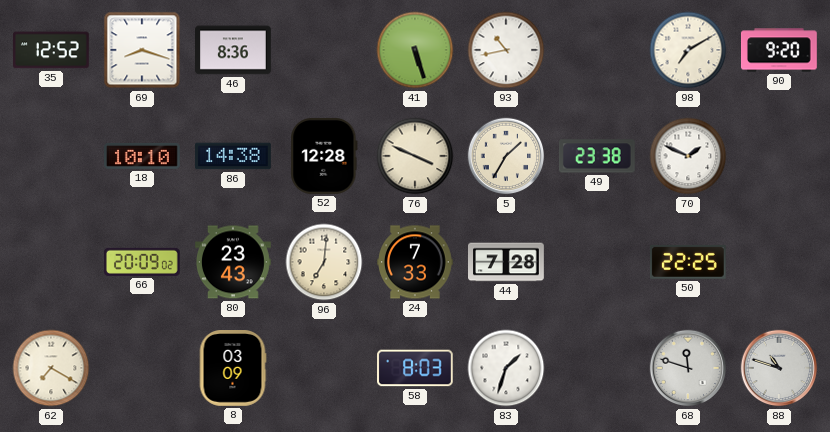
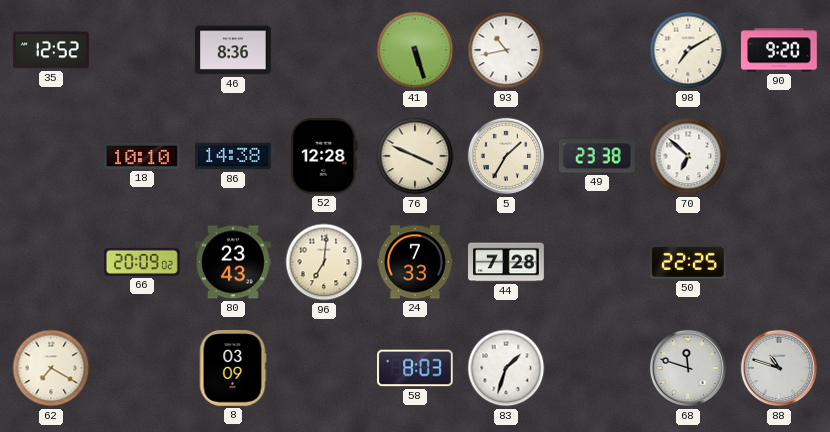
69: 8:18 -> none (142, 50)
70: 1:49 -> 6:52 (688, 156)
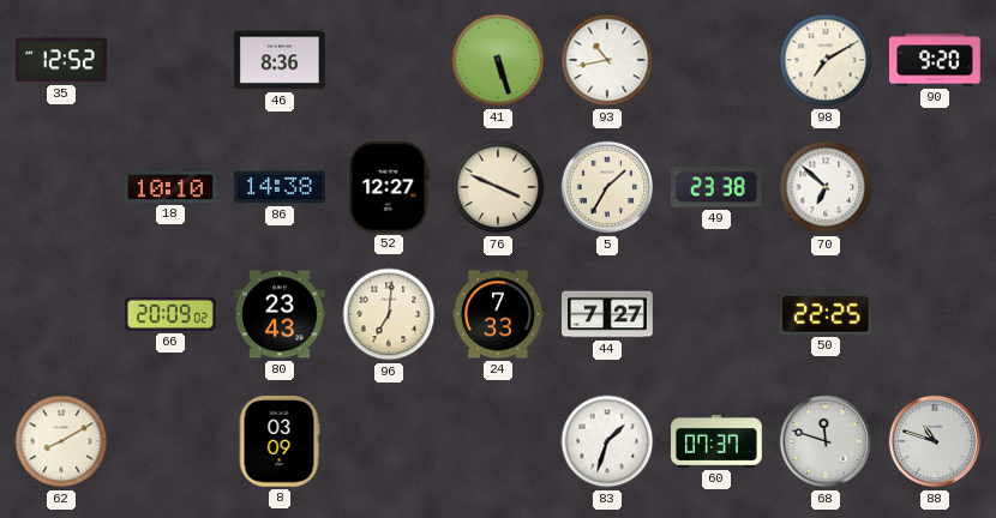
52: 12:28 -> 12:27 (389, 187)
44: 7:28 -> 7:27 (608, 314)
62: 7:20 -> 8:10 (61, 441)
58: 8:03 -> none (416, 368)
60: none -> 07:37 (718, 442)
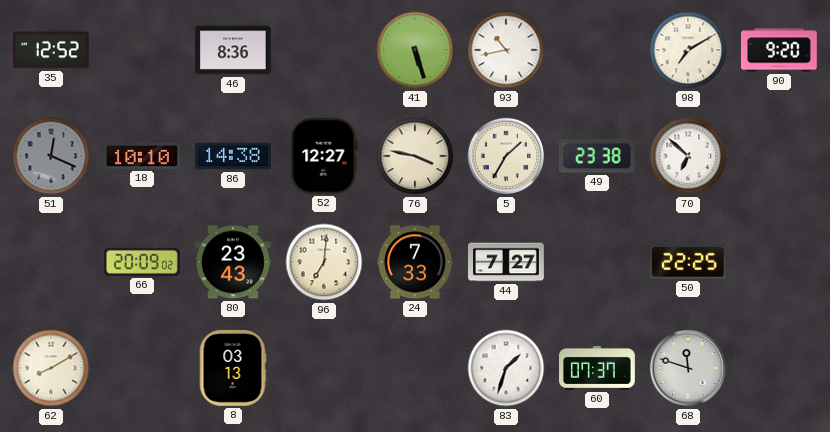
51: none -> 12:19 (51, 156)
76: 3:49 -> 3:47 (415, 156)
8: 03:09 -> 03:13 (233, 369)
88: 10:48 -> none (935, 441)
